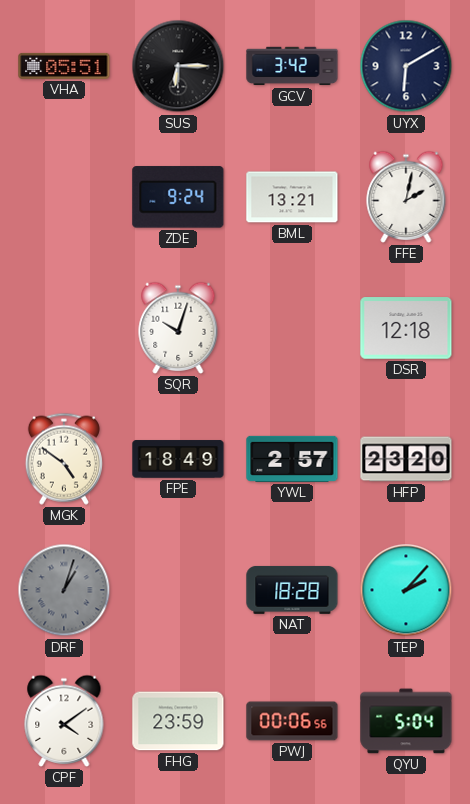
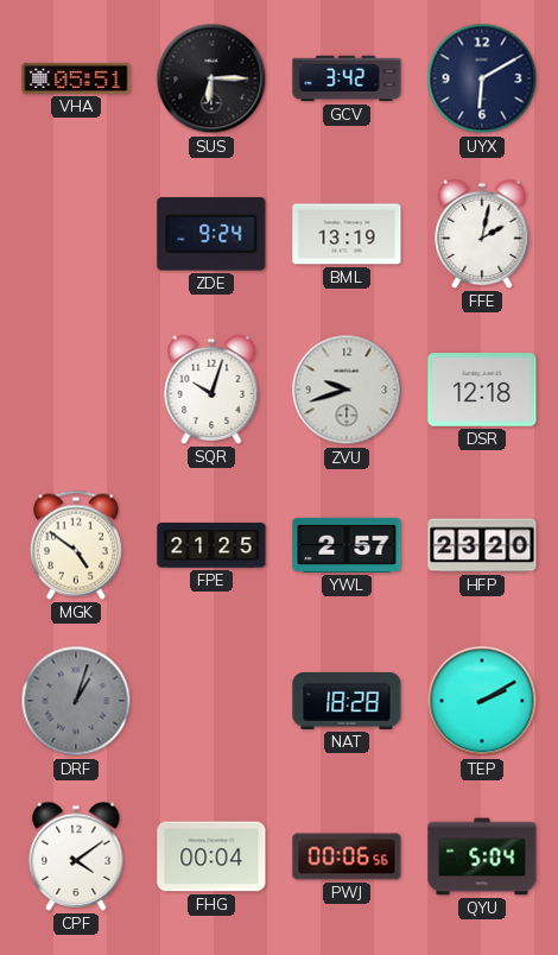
BML: 13:21 -> 13:19 (347, 234)
ZVU: none -> 9:42 (347, 390)
FPE: 18:49 -> 21:25 (211, 545)
TEP: 2:07 -> 2:10 (482, 701)
FHG: 23:59 -> 00:04 (211, 856)
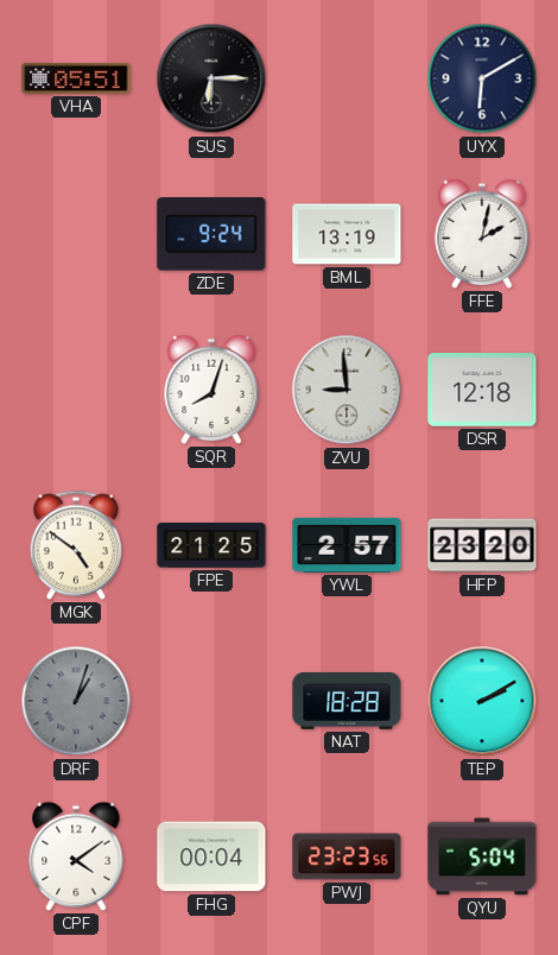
GCV: 3:42 -> none (347, 78)
SQR: 10:03 -> 8:03 (211, 390)
ZVU: 9:42 -> 8:59 (347, 390)
PWJ: 00:06 -> 23:23 (347, 856)
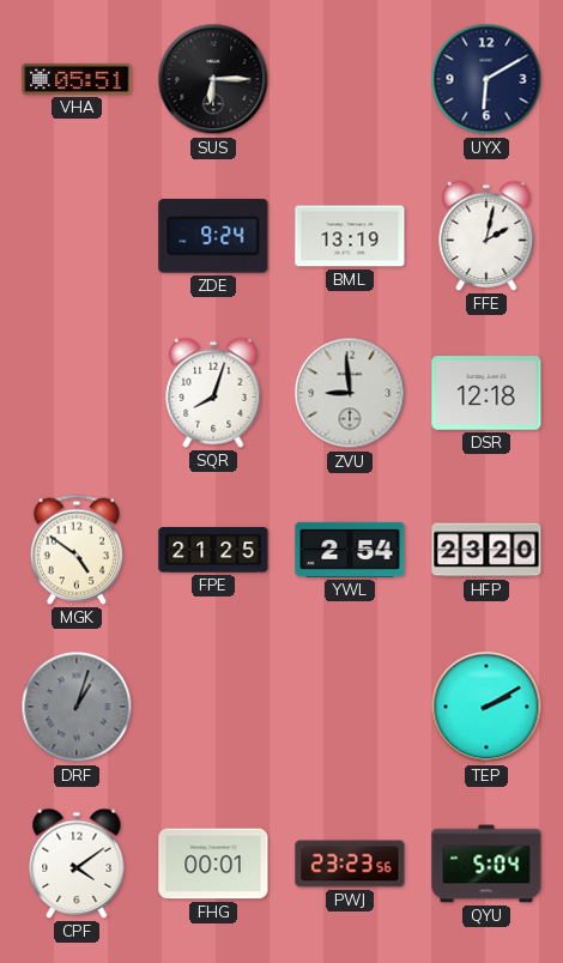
YWL: 2:57 -> 2:54 (350, 550)
NAT: 18:28 -> none (347, 701)
FHG: 00:04 -> 00:01 (213, 864)
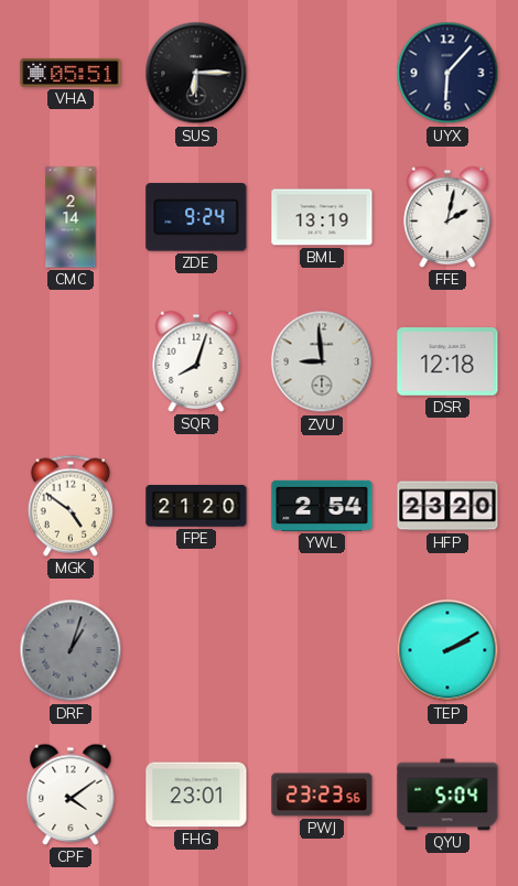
UYX: 6:10 -> 6:07 (447, 73)
CMC: none -> 2:14 (71, 217)
FPE: 21:25 -> 21:20 (196, 506)
FHG: 00:01 -> 23:01 (196, 795)
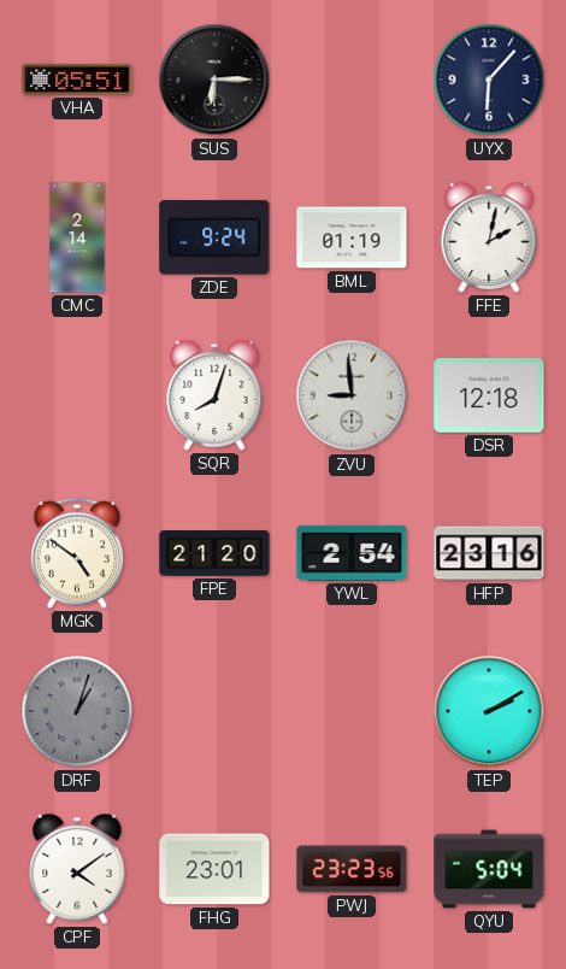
BML: 13:19 -> 01:19 (352, 237)
HFP: 23:20 -> 23:16 (489, 553)
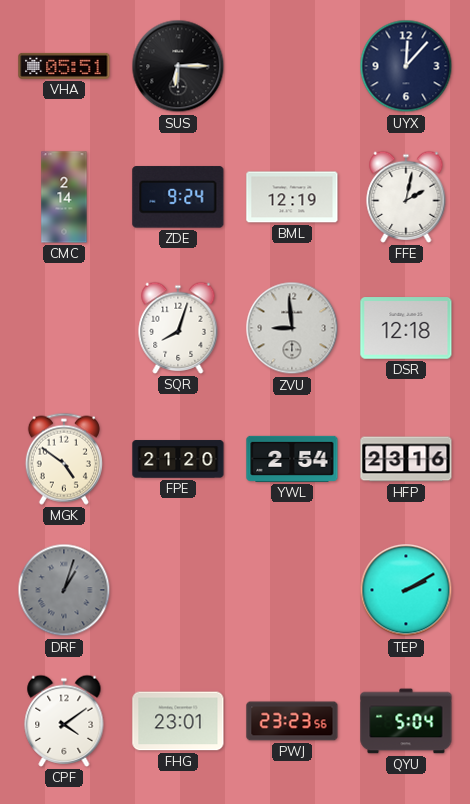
UYX: 6:07 -> 12:07 (406, 66)
BML: 01:19 -> 12:19 (292, 197)
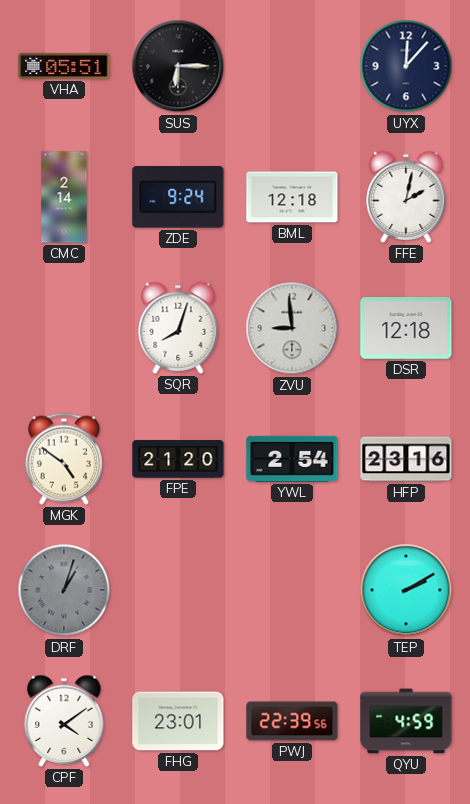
BML: 12:19 -> 12:18 (292, 197)
PWJ: 23:23 -> 22:39 (292, 721)
QYU: 5:04 -> 4:59 (406, 721)
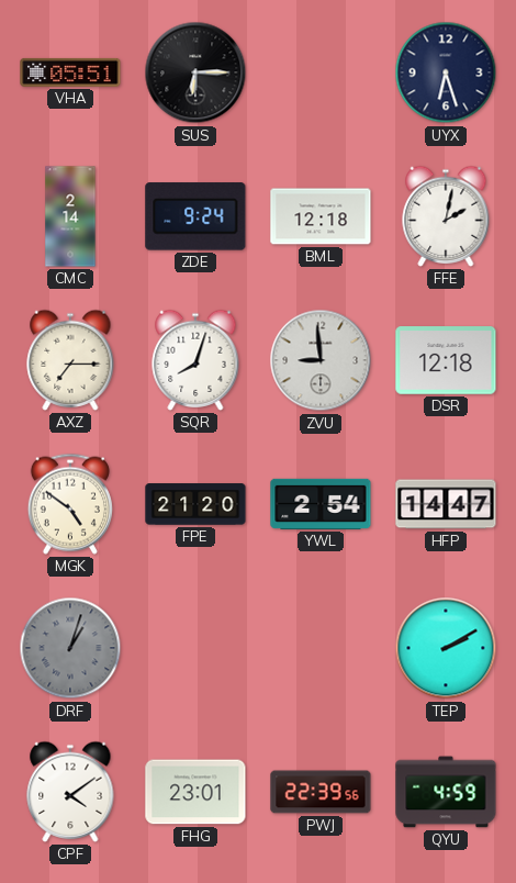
UYX: 12:07 -> 6:27 (446, 72)
AXZ: none -> 7:15 (70, 360)
HFP: 23:16 -> 14:47 (446, 504)
